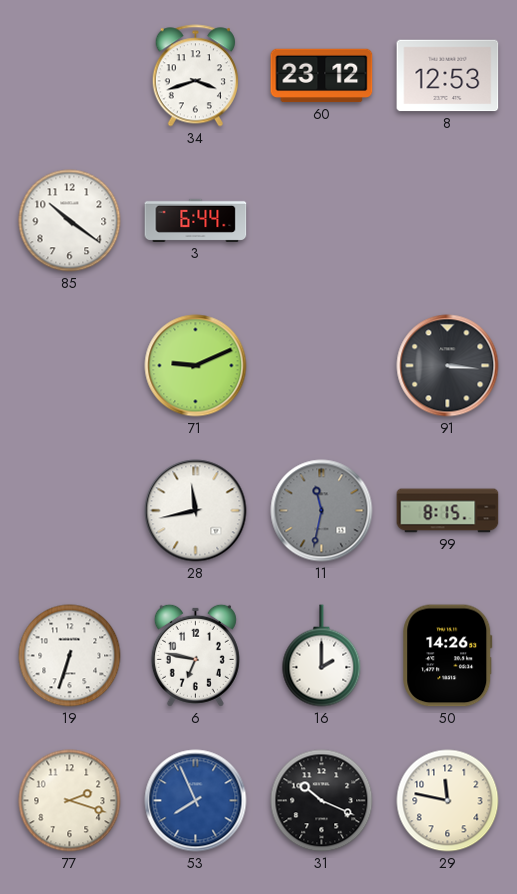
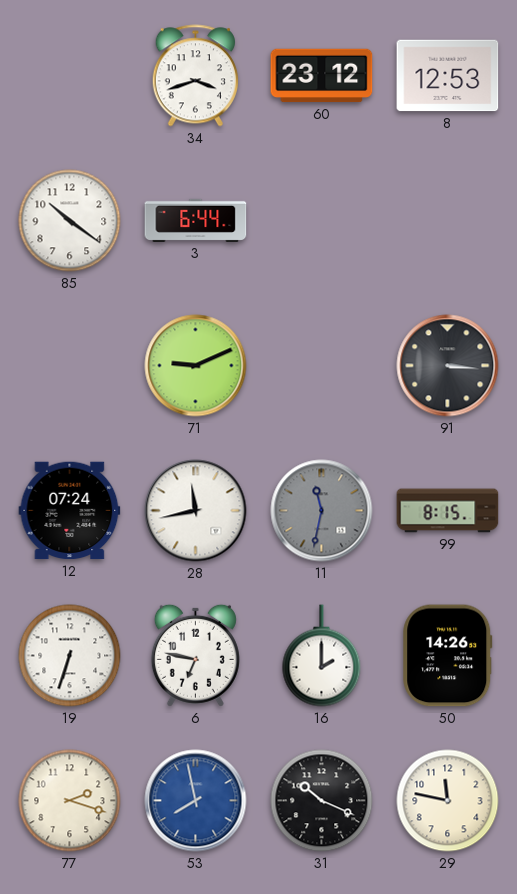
12: none -> 07:24 (70, 511)
53: 7:56 -> 7:58 (196, 801)
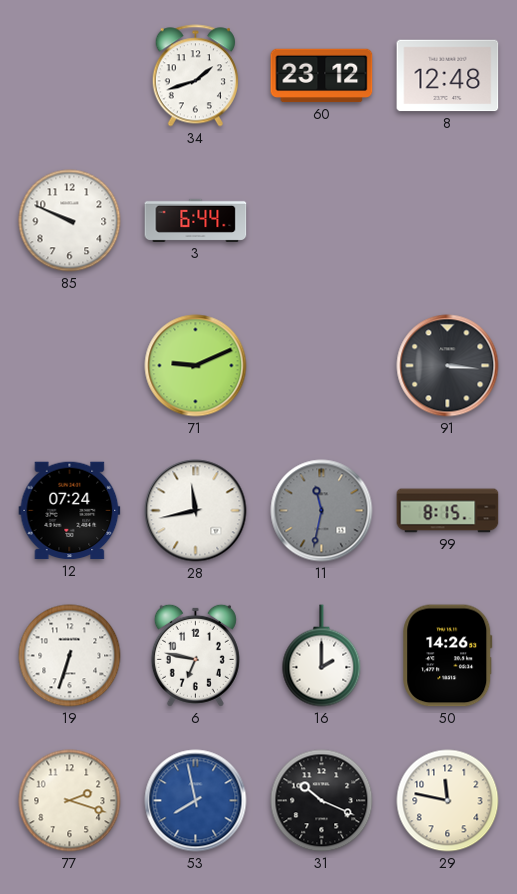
34: 3:42 -> 1:42 (195, 76)
8: 12:53 -> 12:48 (448, 76)
85: 10:21 -> 9:49 (70, 221)
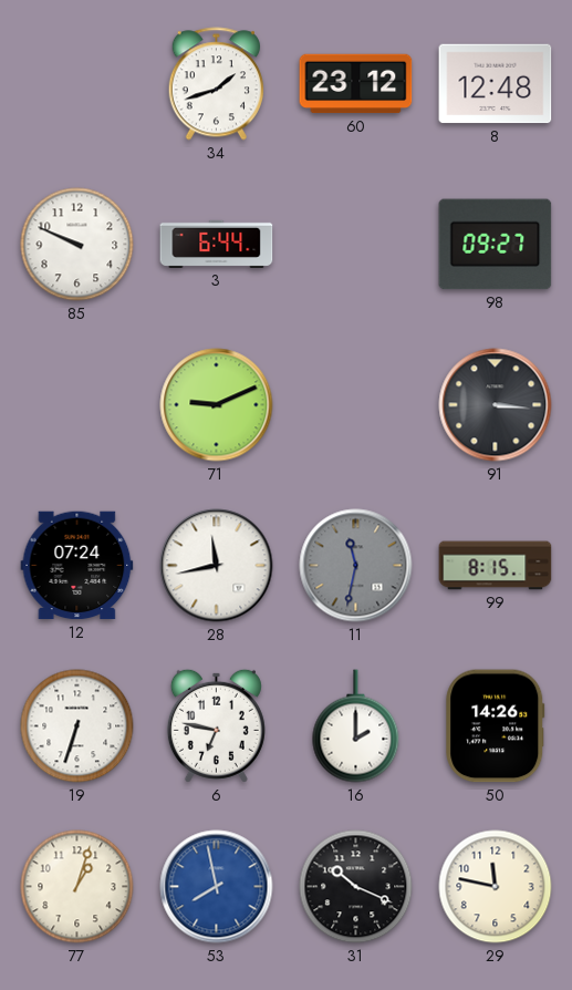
98: none -> 09:27 (496, 245)
77: 2:18 -> 1:03 (77, 887)
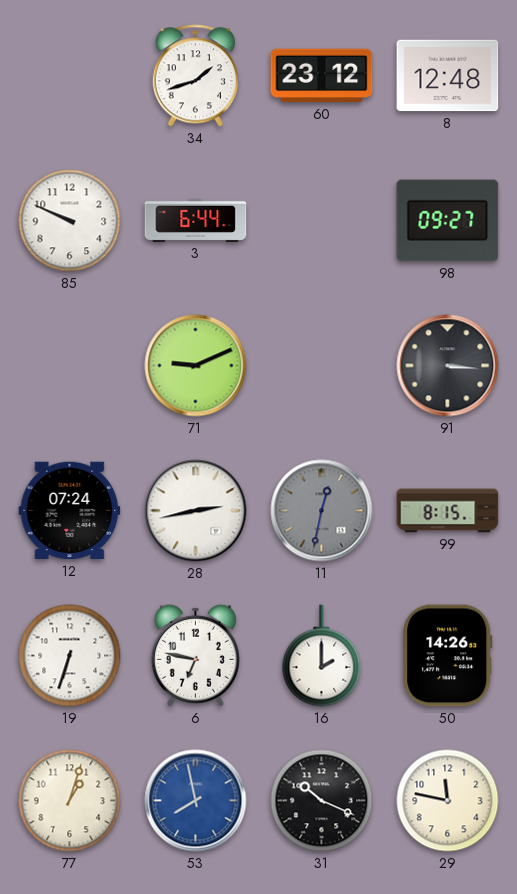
28: 11:43 -> 2:43 (196, 511)
11: 11:32 -> 12:32 (322, 511)
